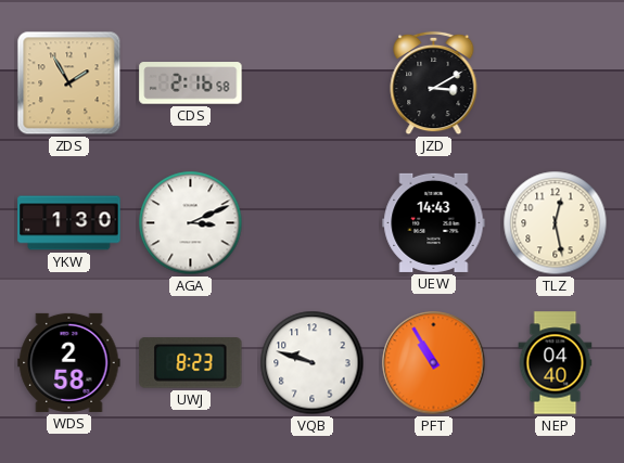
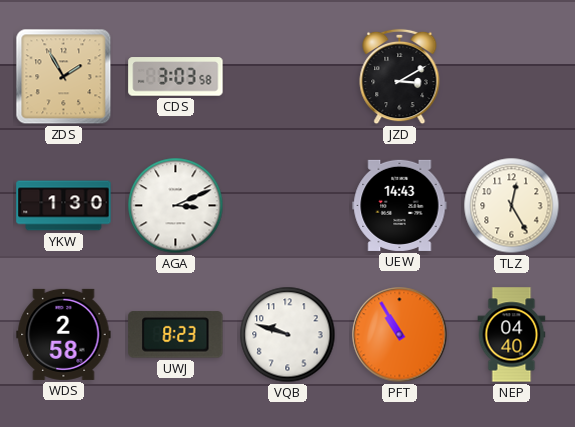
CDS: 2:16 -> 3:03 (176, 77)
TLZ: 12:28 -> 12:25 (512, 206)
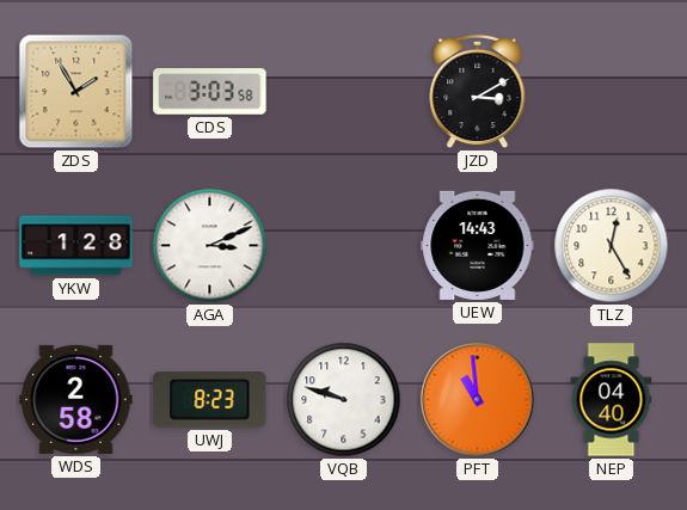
YKW: 1:30 -> 1:28 (76, 246)
PFT: 10:55 -> 10:59 (478, 400)
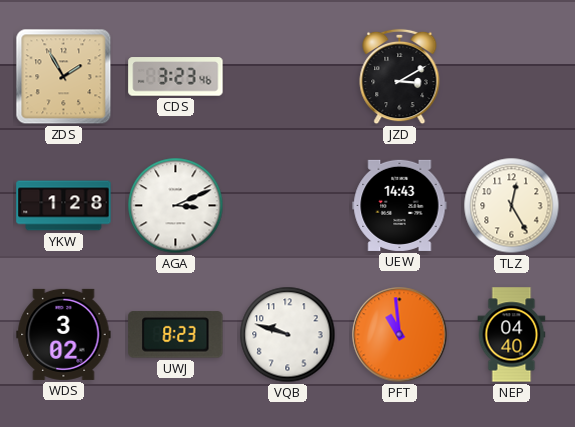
CDS: 3:03 -> 3:23 (176, 77)
WDS: 2:58 -> 3:02 (64, 334)
